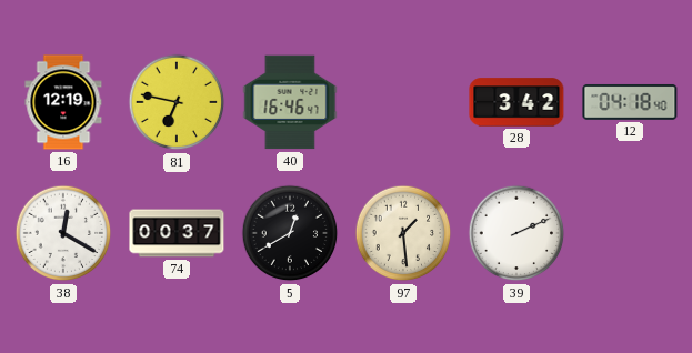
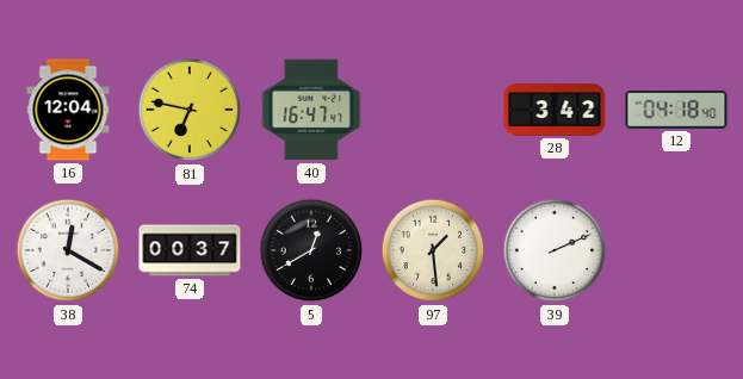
16: 12:19 -> 12:04 (68, 110)
40: 16:46 -> 16:47 (311, 110)
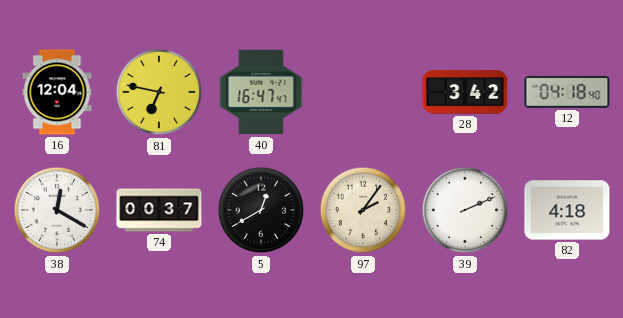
97: 1:29 -> 2:06 (363, 210)
82: none -> 4:18 (567, 210)
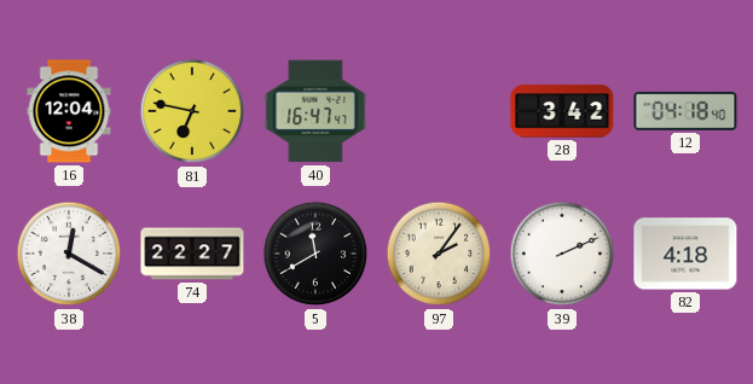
74: 00:37 -> 22:27 (192, 254)
5: 12:40 -> 11:40 (315, 254)
